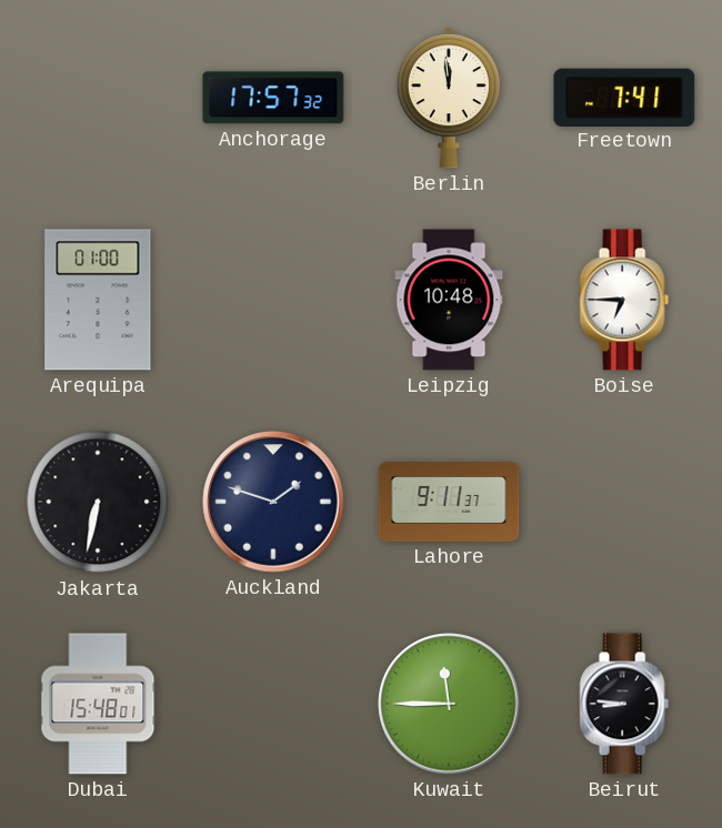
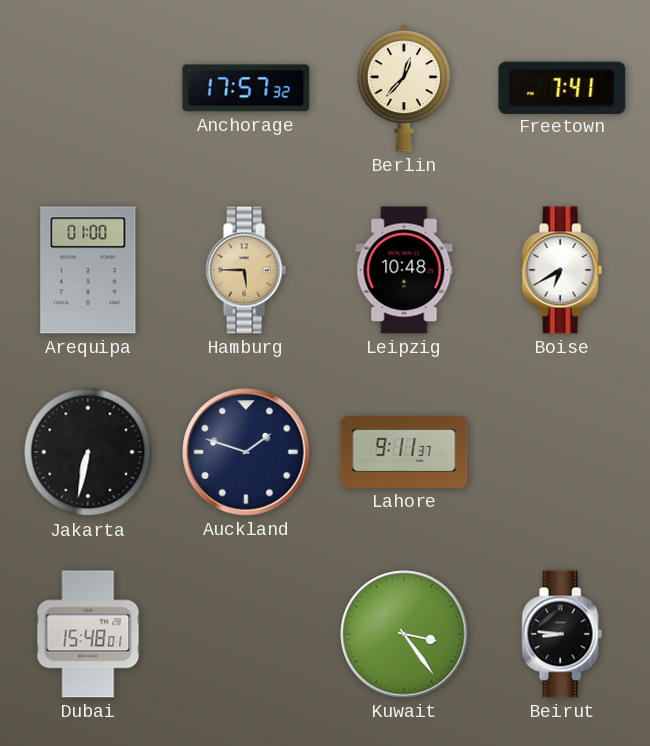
Berlin: 11:59 -> 12:37 (403, 88)
Hamburg: none -> 5:45 (246, 270)
Boise: 6:45 -> 6:40 (562, 270)
Kuwait: 11:45 -> 3:24 (404, 634)
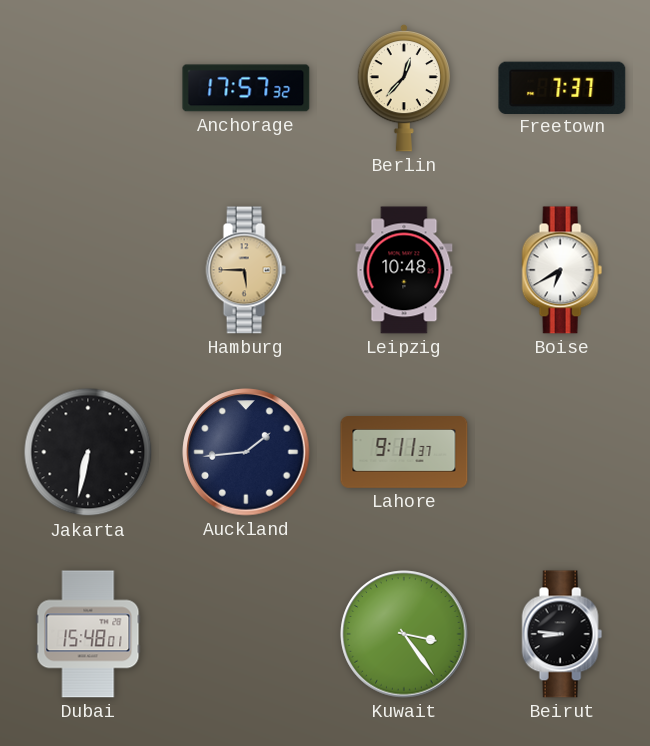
Freetown: 7:41 -> 7:37 (562, 87)
Arequipa: 01:00 -> none (88, 270)
Auckland: 1:48 -> 1:44 (246, 452)
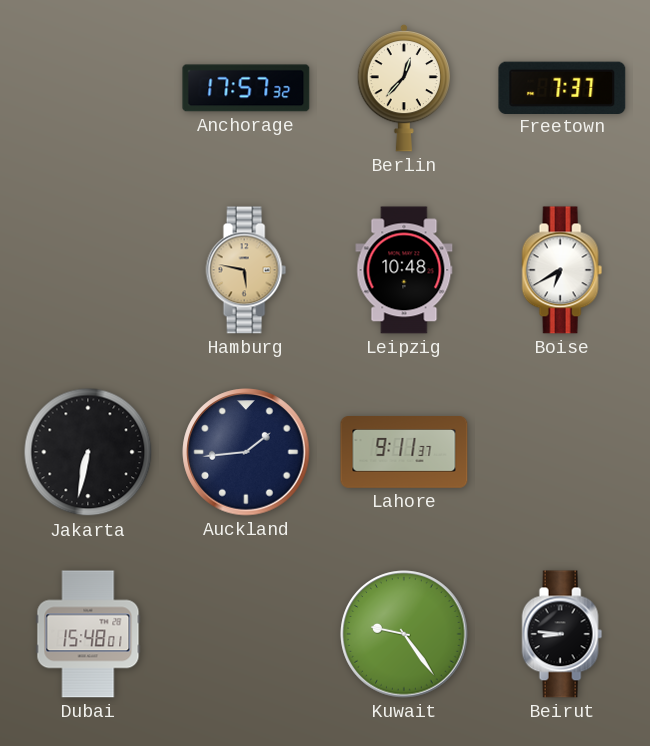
Hamburg: 5:45 -> 5:47 (246, 270)
Kuwait: 3:24 -> 9:24 (404, 634)
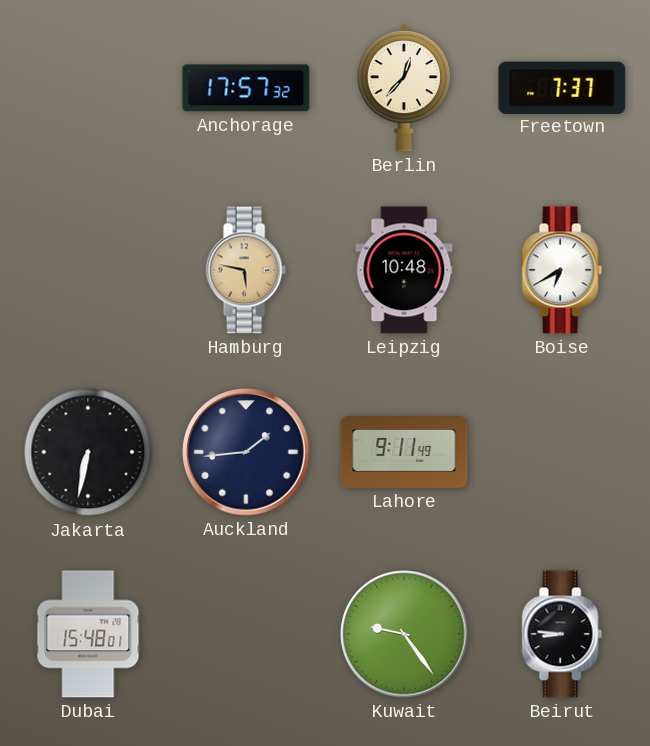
Lahore: 9:11:37 -> 9:11:49 (404, 453)
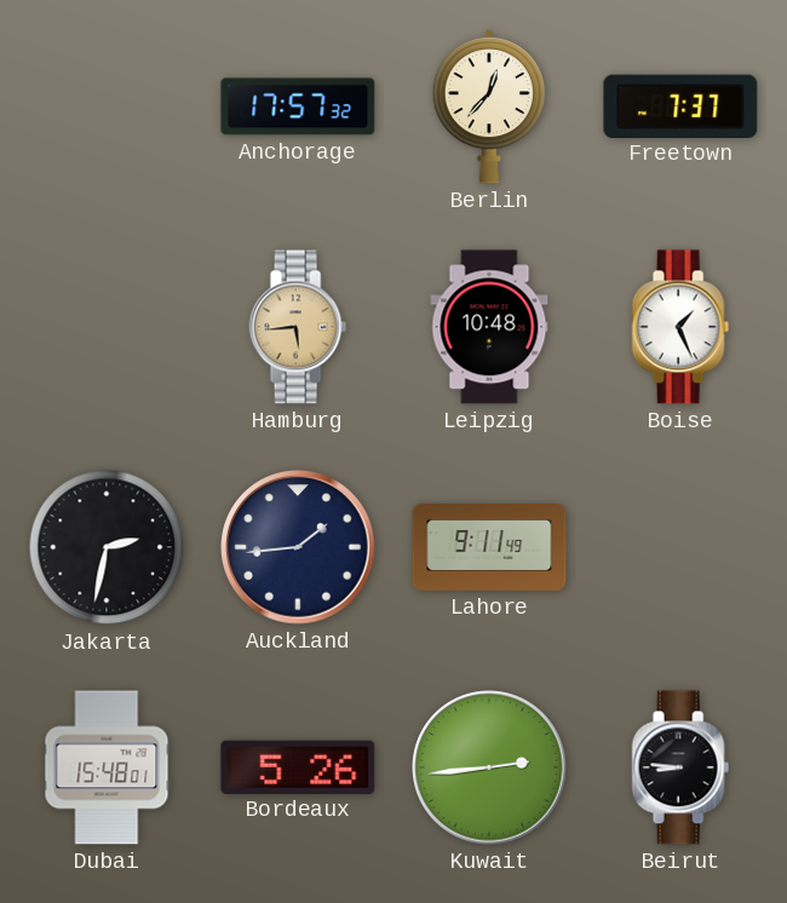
Hamburg: 5:47 -> 5:44 (298, 327)
Boise: 6:40 -> 1:26 (680, 327)
Jakarta: 6:32 -> 2:32 (107, 547)
Bordeaux: none -> 5:26 (298, 766)
Kuwait: 9:24 -> 2:44 (489, 767)
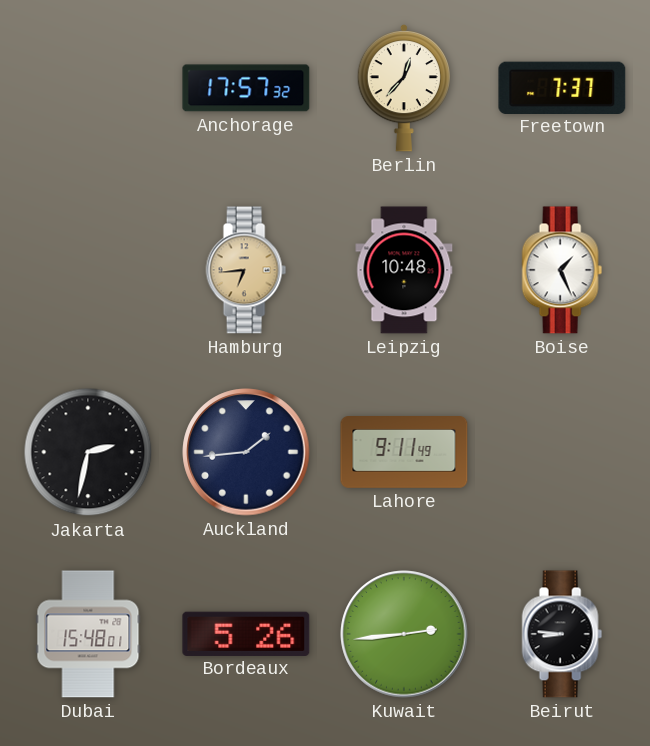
Hamburg: 5:44 -> 6:44 (246, 270)
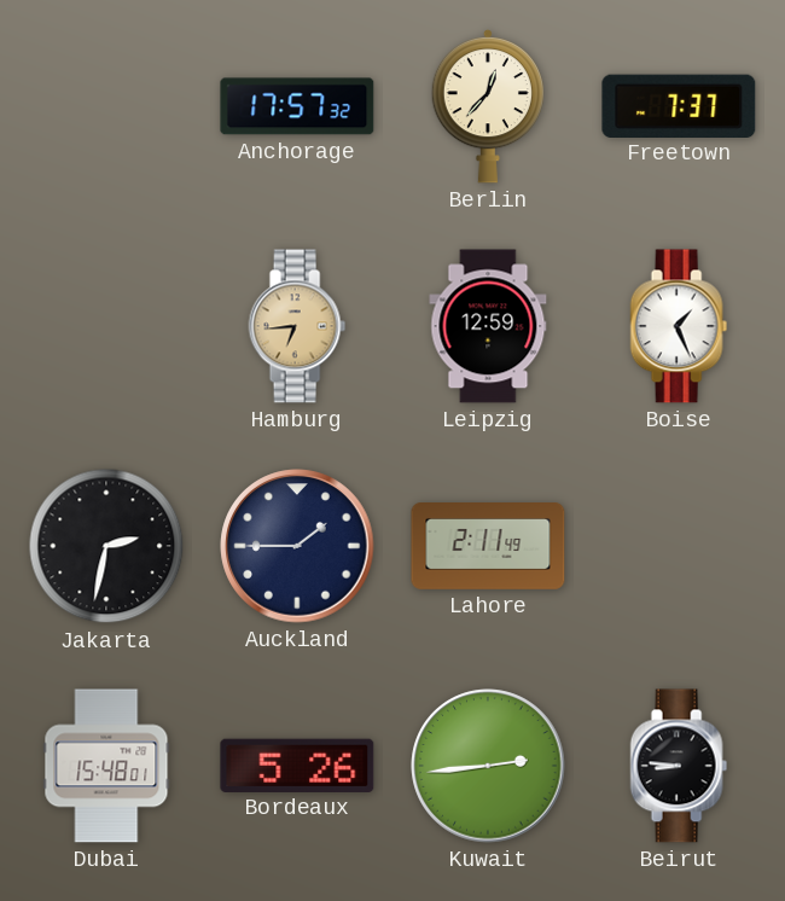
Leipzig: 10:48 -> 12:59 (488, 326)
Auckland: 1:44 -> 1:45 (297, 546)
Lahore: 9:11 -> 2:11 (488, 547)
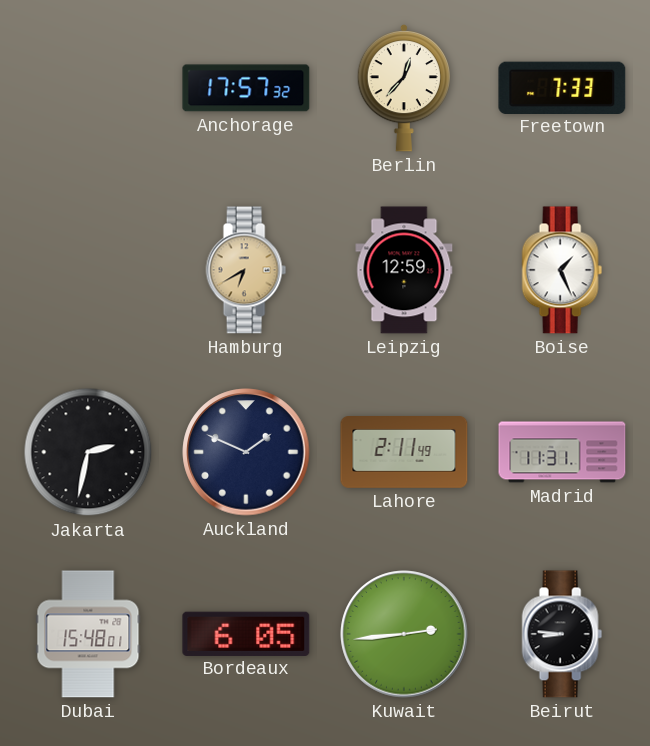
Freetown: 7:37 -> 7:33 (562, 87)
Hamburg: 6:44 -> 6:40 (246, 270)
Auckland: 1:45 -> 1:49 (246, 452)
Madrid: none -> 11:31 (562, 452)
Bordeaux: 5:26 -> 6:05 (246, 633)
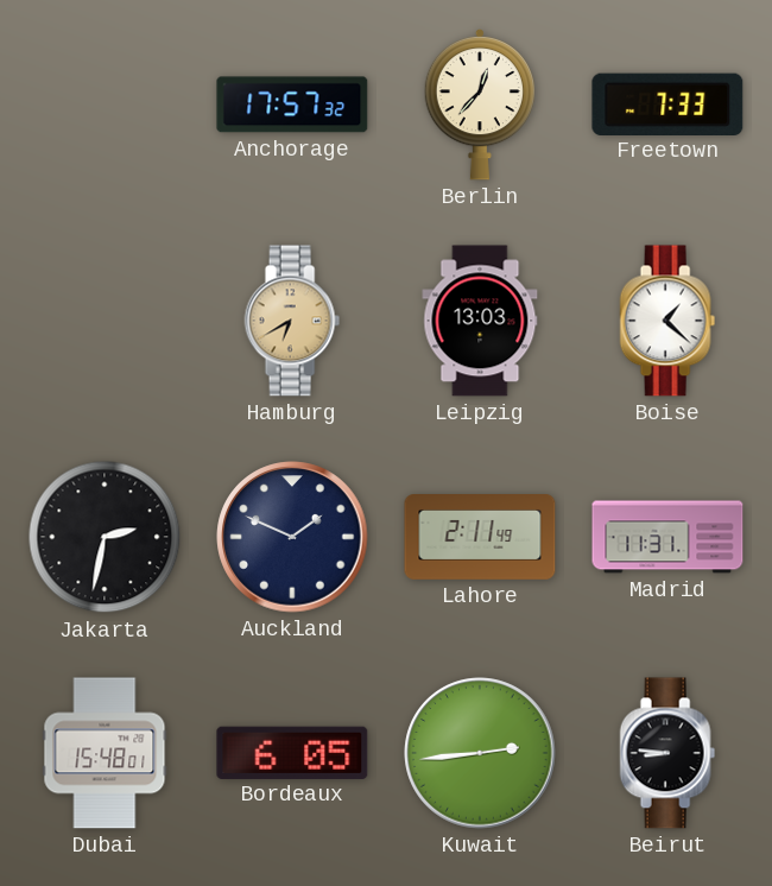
Leipzig: 12:59 -> 13:03 (480, 321)
Boise: 1:26 -> 1:22 (667, 321)
